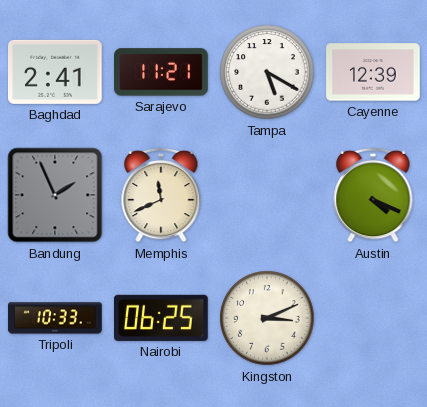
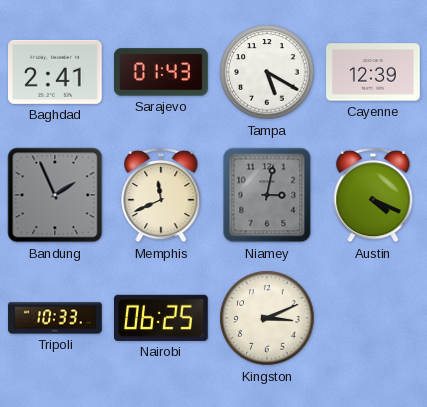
Sarajevo: 11:21 -> 01:43 (161, 72)
Niamey: none -> 3:02 (267, 195)
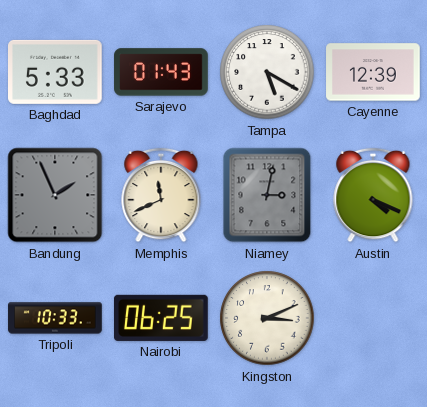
Baghdad: 2:41 -> 5:33 (56, 72)
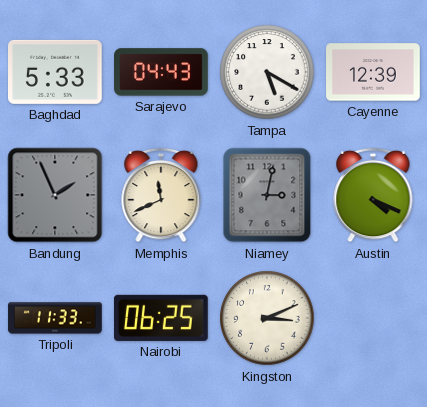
Sarajevo: 01:43 -> 04:43 (161, 72)
Tripoli: 10:33 -> 11:33 (55, 318)
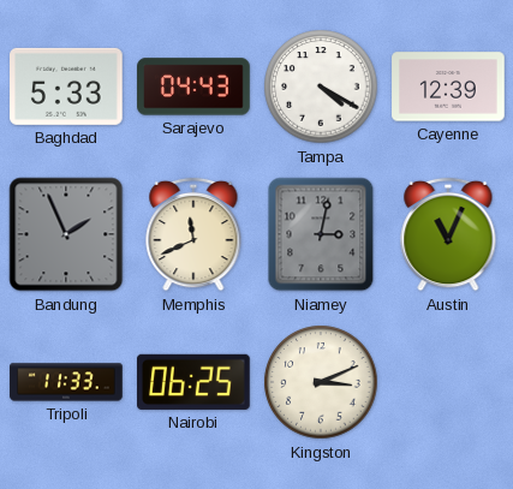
Tampa: 5:20 -> 4:20 (321, 87)
Austin: 4:19 -> 11:04 (448, 234)
